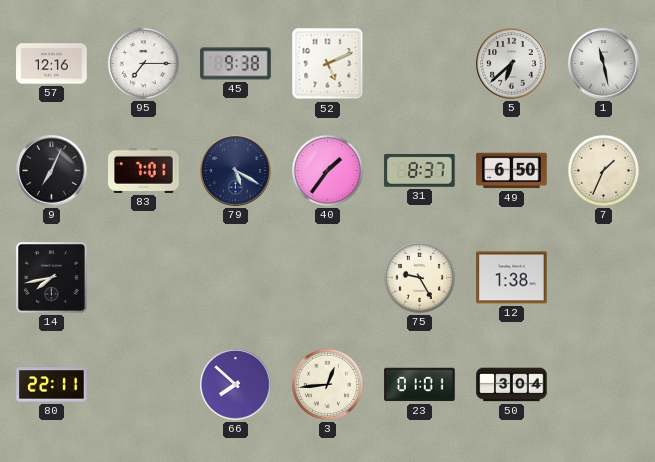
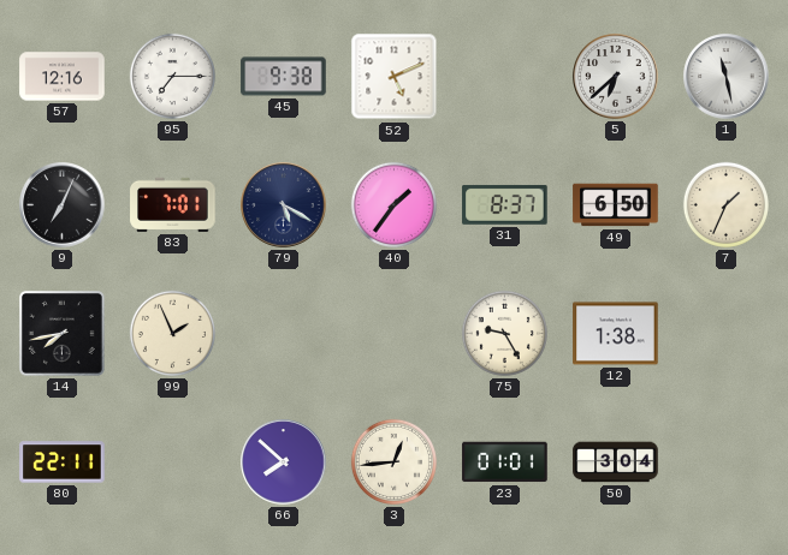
99: none -> 1:56 (172, 333)
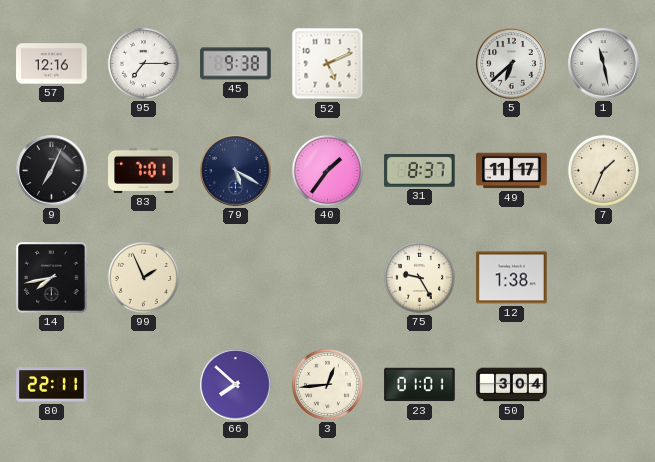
49: 6:50 -> 11:17 (512, 171)
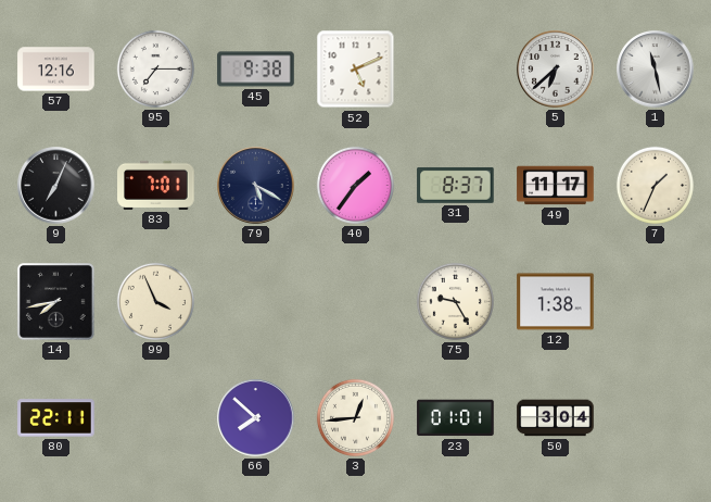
99: 1:56 -> 3:56 (155, 301)
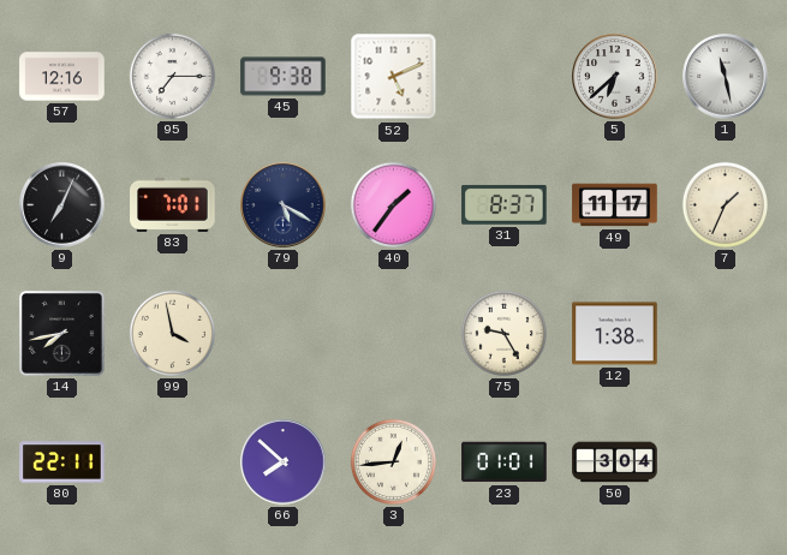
99: 3:56 -> 3:58 (172, 333)
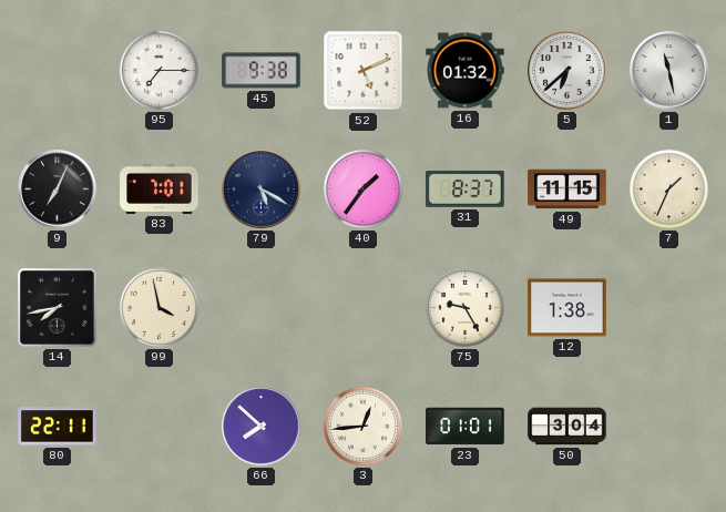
57: 12:16 -> none (62, 77)
16: none -> 01:32 (466, 71)
49: 11:17 -> 11:15 (567, 190)
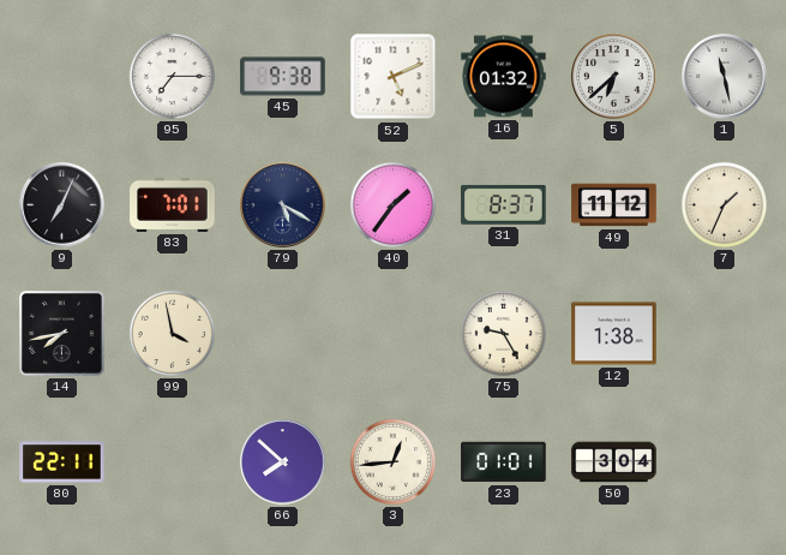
49: 11:15 -> 11:12 (614, 205)
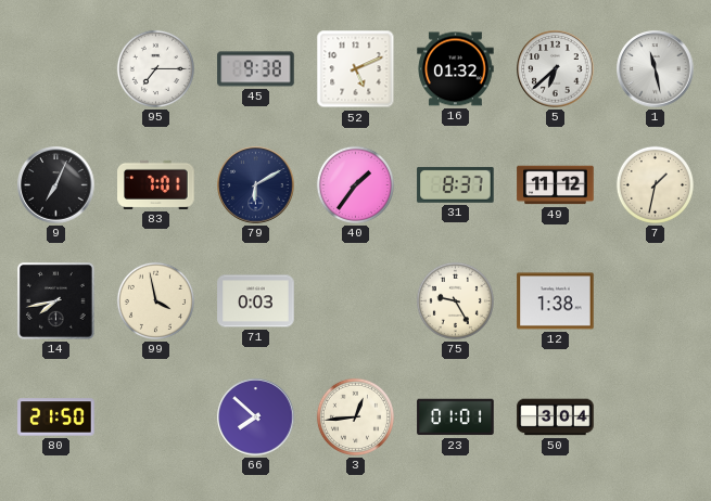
79: 5:20 -> 6:10 (256, 185)
7: 1:34 -> 1:32 (655, 184)
71: none -> 0:03 (256, 301)
80: 22:11 -> 21:50 (56, 418)
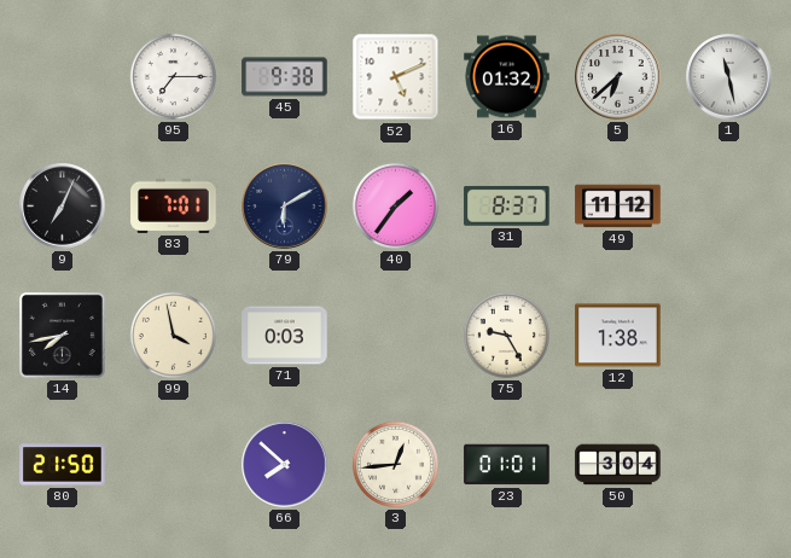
7: 1:32 -> none (655, 184)
